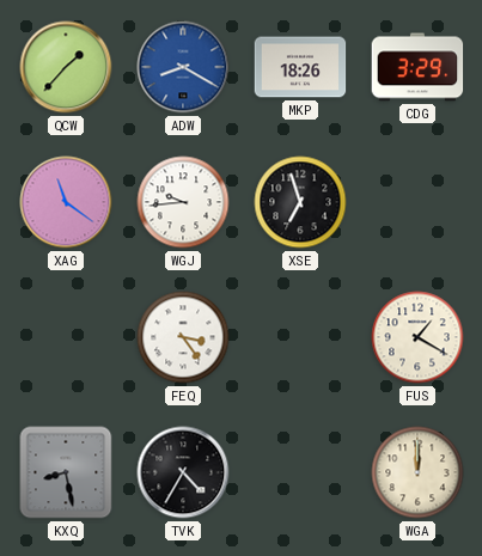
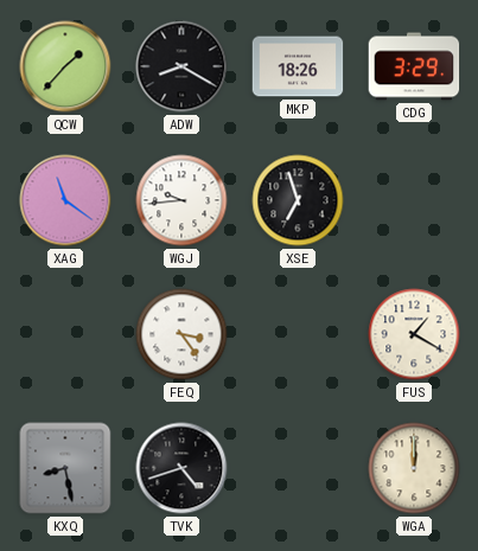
ADW dial: blue -> black (181, 66)
TVK: 4:35 -> 4:42 (181, 468)
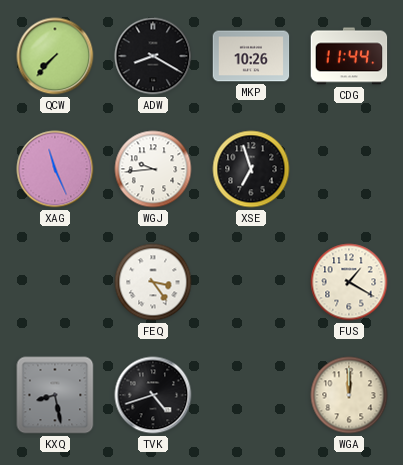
QCW: 1:37 -> 7:37 (55, 56)
MKP: 18:26 -> 10:26 (251, 56)
CDG: 3:29 -> 11:44 (349, 56)
XAG: 11:21 -> 11:26 (55, 169)
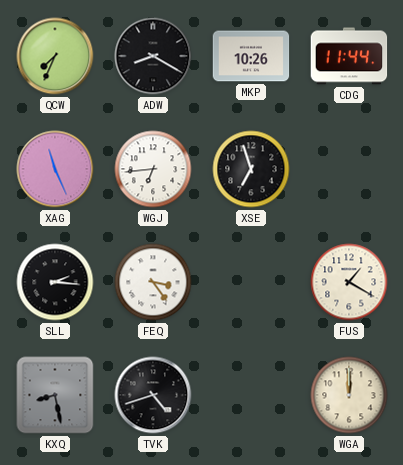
QCW: 7:37 -> 7:34 (55, 56)
WGJ: 9:44 -> 6:44 (153, 169)
SLL: none -> 2:16 (55, 282)
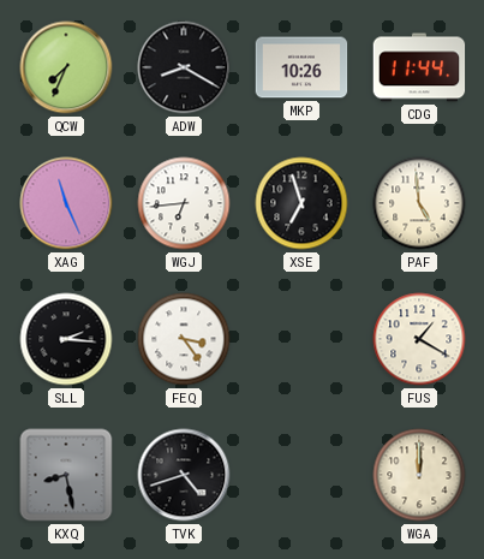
PAF: none -> 4:59 (419, 203)
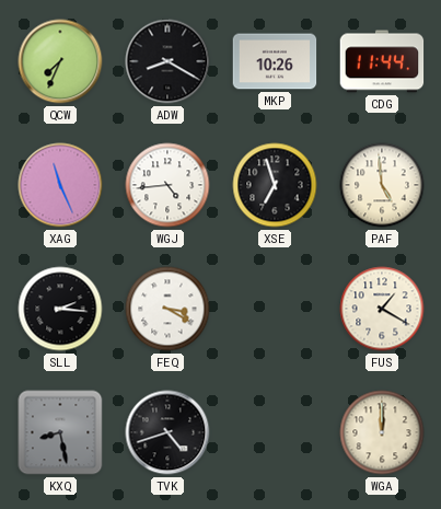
WGJ: 6:44 -> 4:44 (167, 185)
FEQ: 3:24 -> 3:20 (167, 309)
